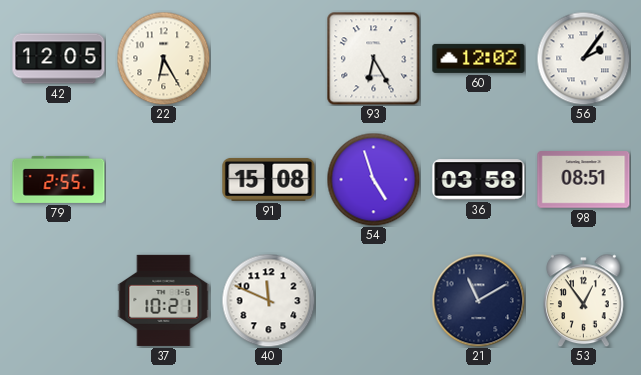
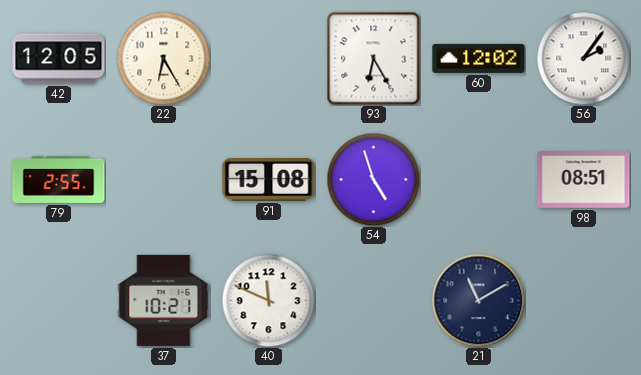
36: 03:58 -> none (479, 180)
53: 12:54 -> none (584, 300)
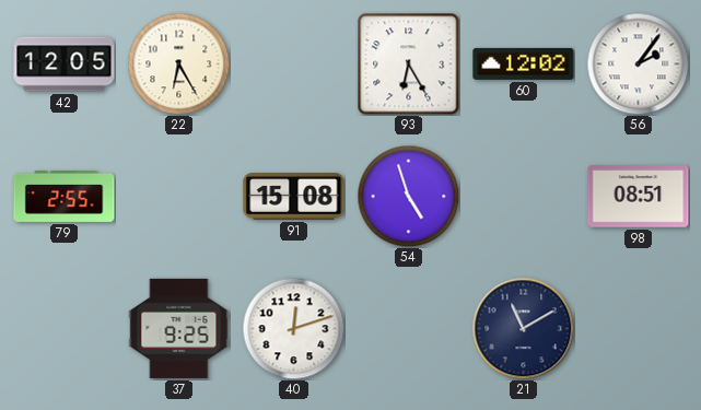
37: 10:21 -> 9:25 (179, 328)
40: 11:49 -> 12:12 (293, 328)
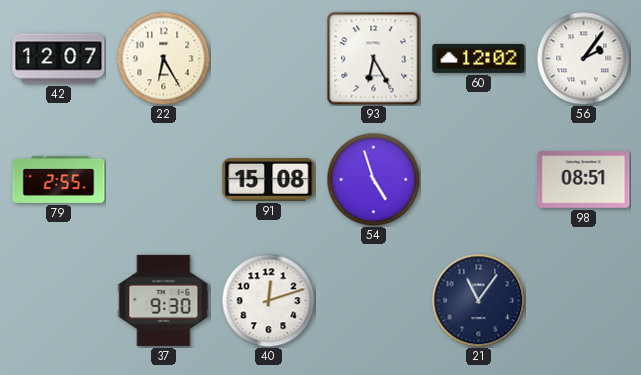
42: 12:05 -> 12:07 (59, 59)
37: 9:25 -> 9:30 (164, 300)
21: 11:10 -> 11:06 (478, 300)
